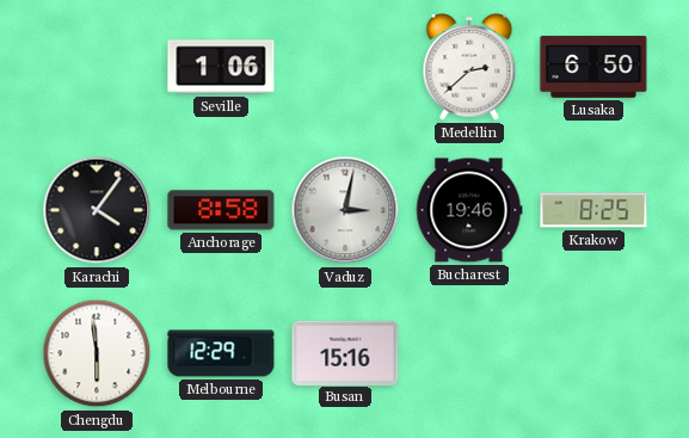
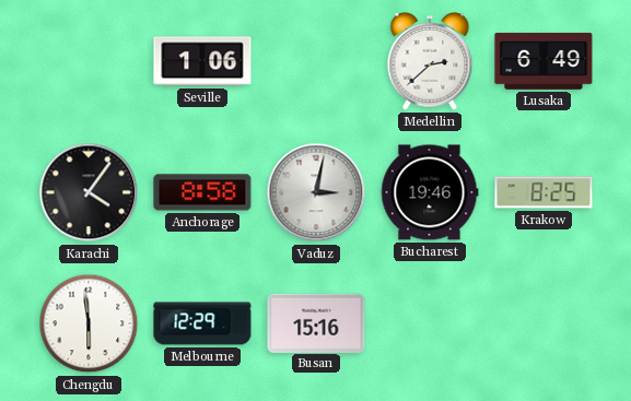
Lusaka: 6:50 -> 6:49 (544, 61)
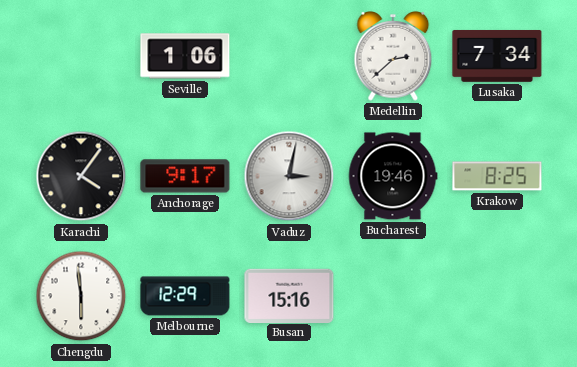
Lusaka: 6:49 -> 7:34 (497, 56)
Anchorage: 8:58 -> 9:17 (185, 176)
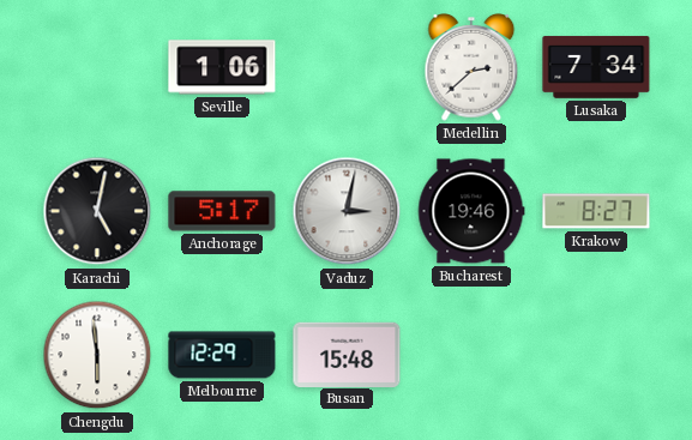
Karachi: 4:06 -> 5:02 (97, 211)
Anchorage: 9:17 -> 5:17 (222, 211)
Krakow: 8:25 -> 8:27 (596, 211)
Busan: 15:16 -> 15:48 (347, 354)
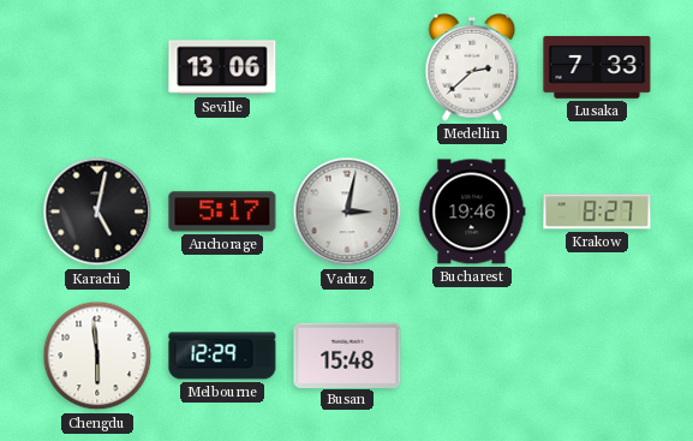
Seville: 1:06 -> 13:06 (222, 67)
Lusaka: 7:34 -> 7:33 (597, 67)
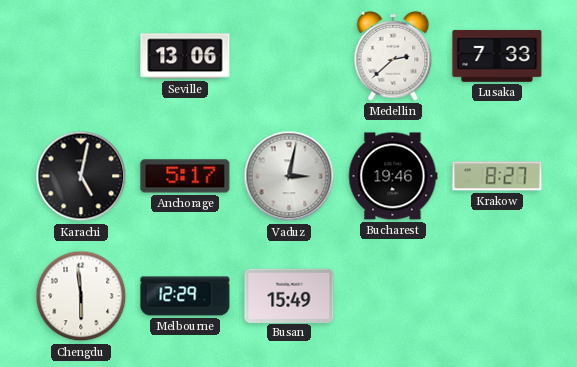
Busan: 15:48 -> 15:49 (289, 295)
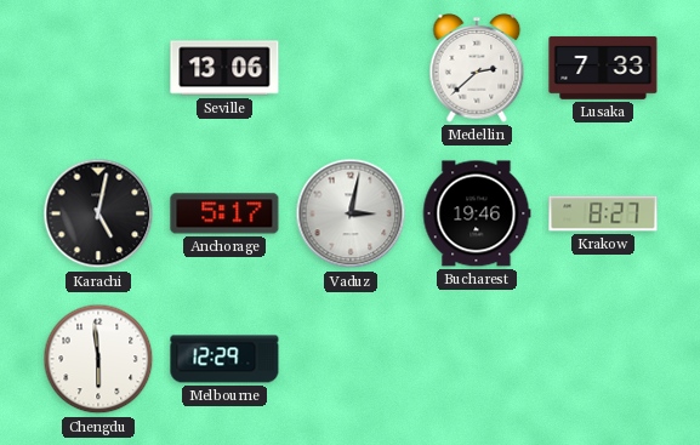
Busan: 15:49 -> none (289, 295)
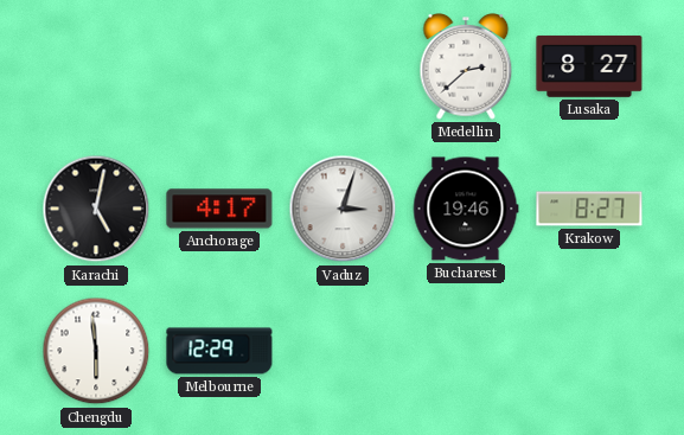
Seville: 13:06 -> none (224, 68)
Lusaka: 7:33 -> 8:27 (589, 66)
Anchorage: 5:17 -> 4:17 (219, 209)
Vaduz: 3:02 -> 3:03 (343, 209)
